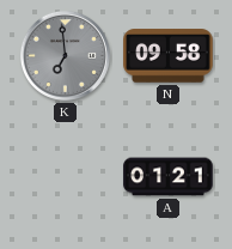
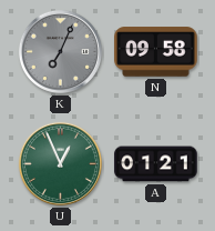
K: 6:59 -> 7:04 (60, 51)
U: none -> 12:56 (60, 163)
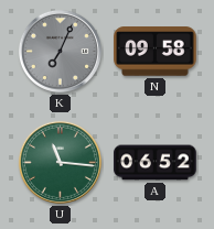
U: 12:56 -> 11:16 (60, 162)
A: 01:21 -> 06:52 (156, 163)
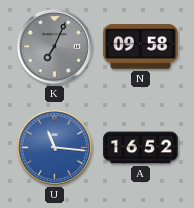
U dial: green -> blue (54, 147)
A: 06:52 -> 16:52 (141, 148)
